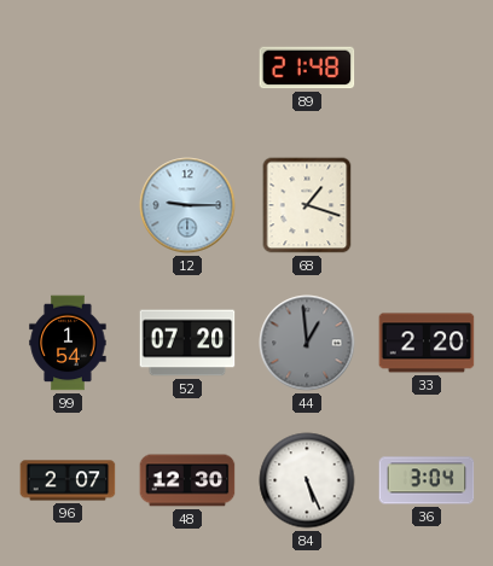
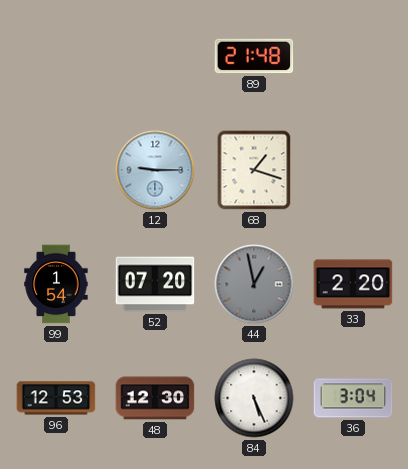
44: 12:59 -> 12:58 (254, 284)
96: 2:07 -> 12:53 (56, 398)
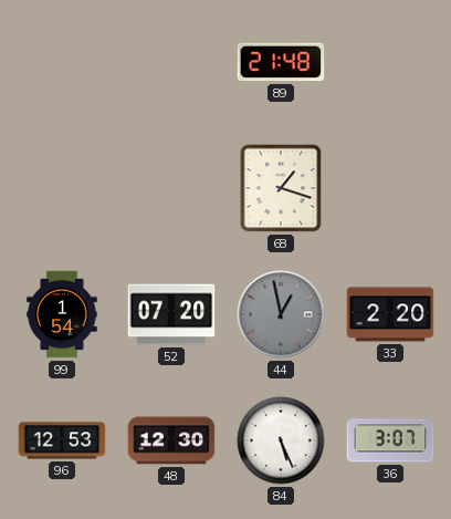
12: 9:15 -> none (155, 170)
36: 3:04 -> 3:07 (390, 440)
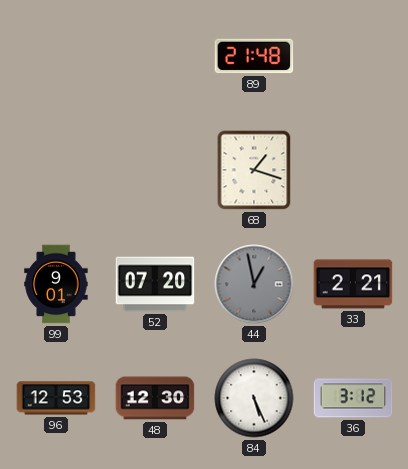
99: 1:54 -> 9:01 (56, 284)
33: 2:20 -> 2:21 (353, 284)
36: 3:07 -> 3:12 (353, 398)
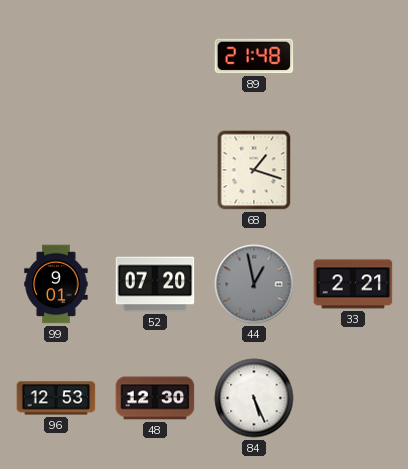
36: 3:12 -> none (353, 398)
